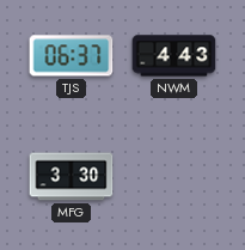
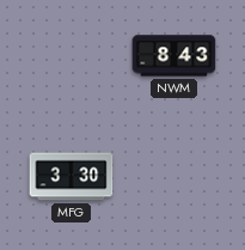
TJS: 06:37 -> none (72, 56)
NWM: 4:43 -> 8:43 (174, 56)
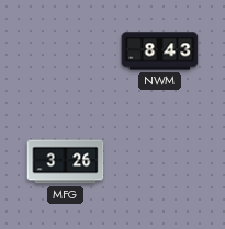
MFG: 3:30 -> 3:26 (66, 162)
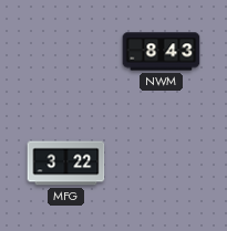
MFG: 3:26 -> 3:22 (66, 164)
